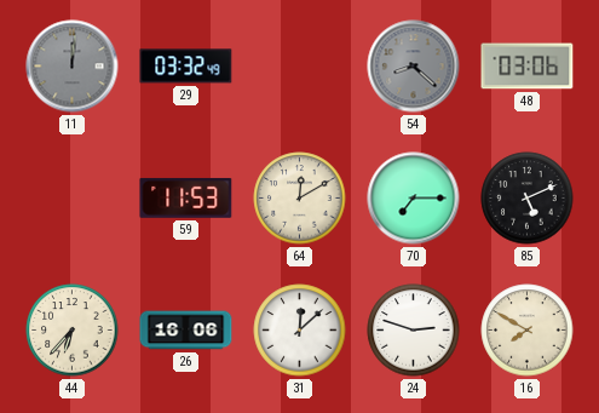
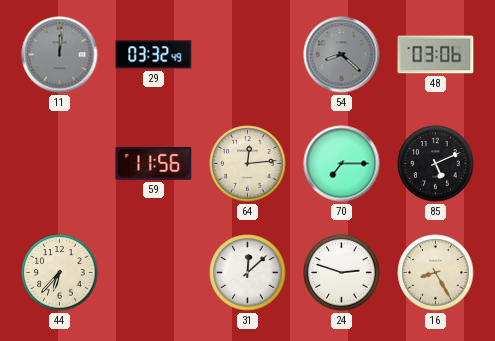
59: 11:53 -> 11:56 (154, 163)
64: 12:10 -> 12:14 (248, 164)
26: 16:06 -> none (186, 331)
16: 7:50 -> 8:25 (436, 273)
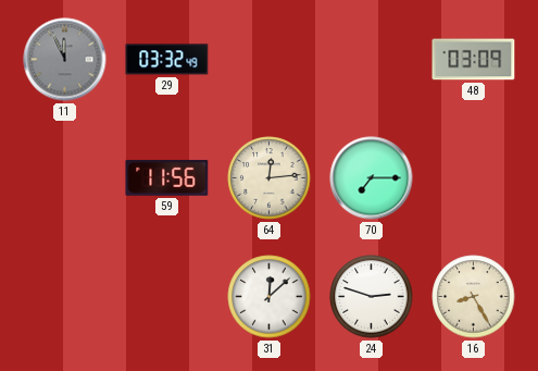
11: 12:01 -> 11:56 (65, 60)
54: 8:22 -> none (342, 55)
48: 03:06 -> 03:09 (474, 60)
85: 5:11 -> none (436, 164)
44: 6:37 -> none (60, 273)
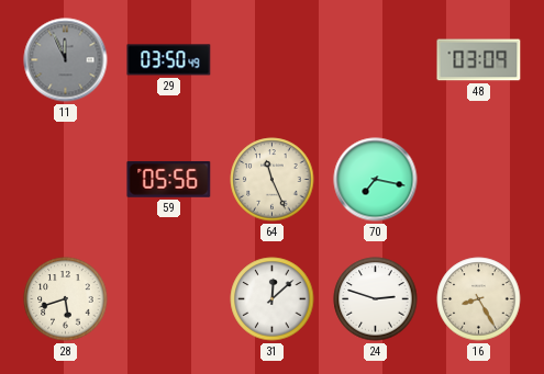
29: 03:32 -> 03:50 (169, 60)
59: 11:56 -> 05:56 (169, 179)
64: 12:14 -> 11:26 (273, 180)
70: 7:15 -> 7:17 (376, 180)
28: none -> 5:42 (66, 299)
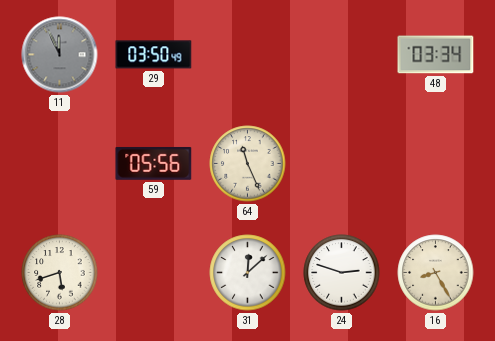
48: 03:09 -> 03:34 (436, 55)
70: 7:17 -> none (376, 180)
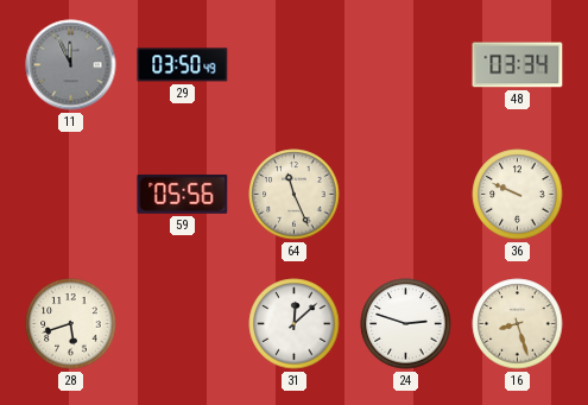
36: none -> 9:49 (518, 195)
16: 8:25 -> 8:27 (518, 324)
